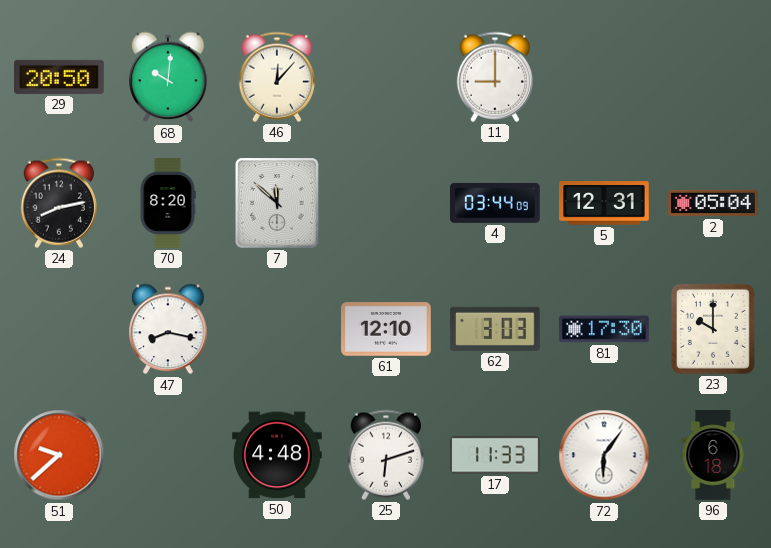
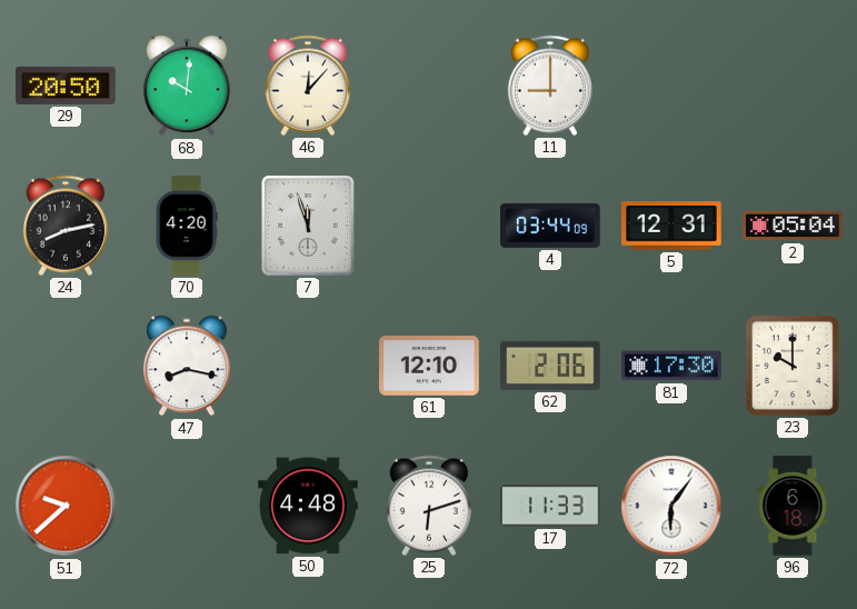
70: 8:20 -> 4:20 (187, 226)
7: 11:52 -> 11:57 (309, 227)
62: 3:03 -> 2:06 (550, 366)
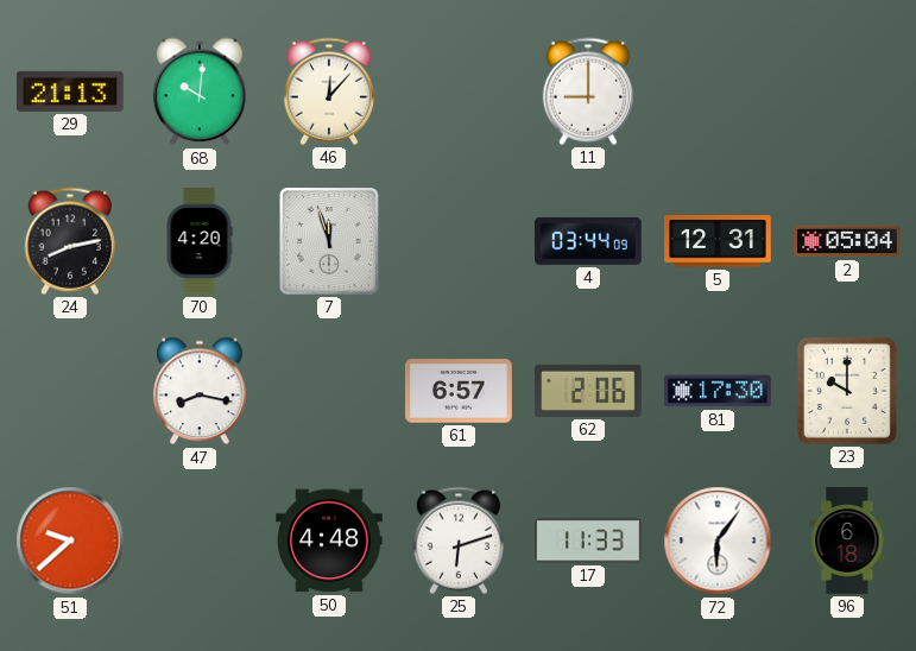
29: 20:50 -> 21:13 (70, 91)
61: 12:10 -> 6:57 (459, 391)
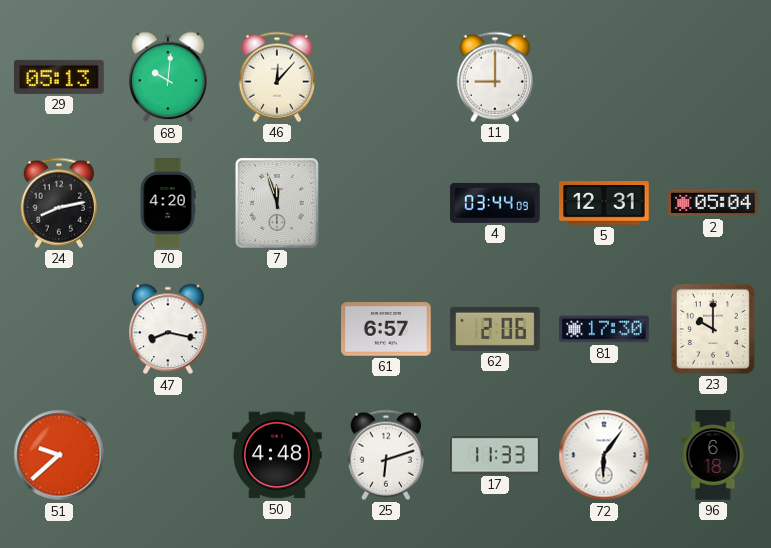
29: 21:13 -> 05:13 (59, 77)
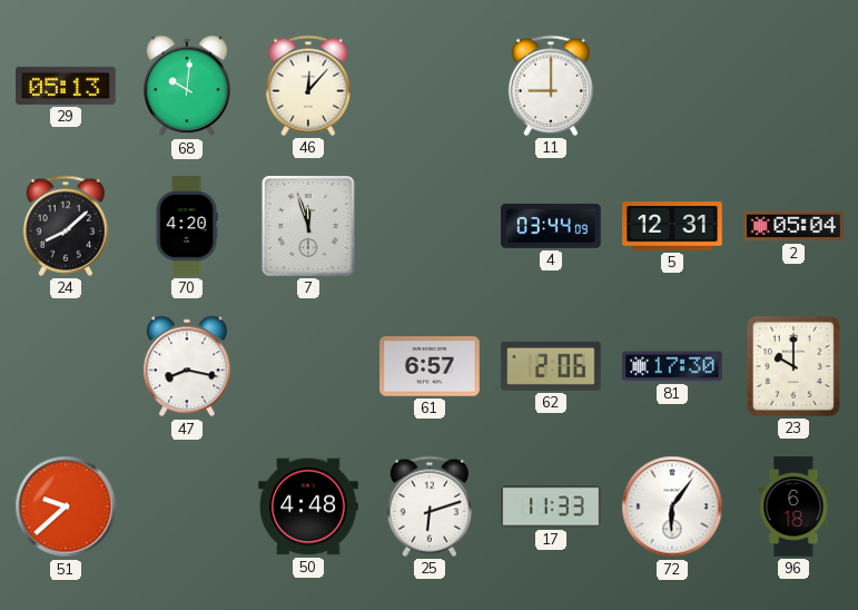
24: 8:13 -> 8:08 (65, 226)
